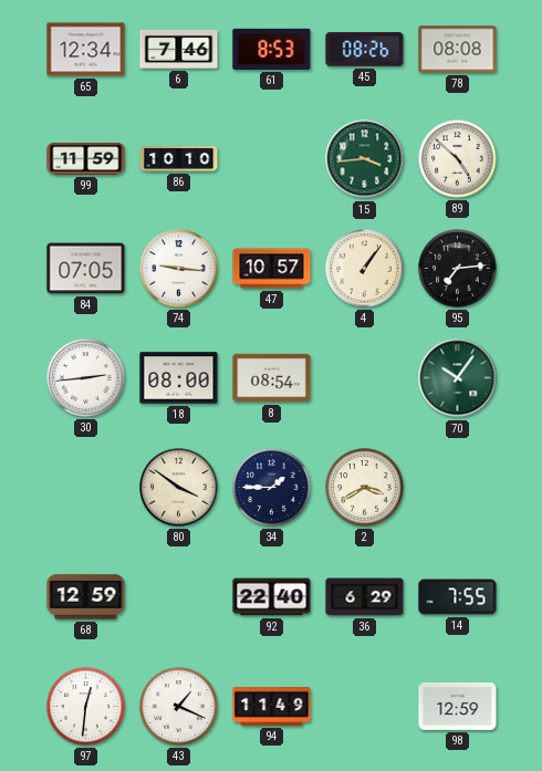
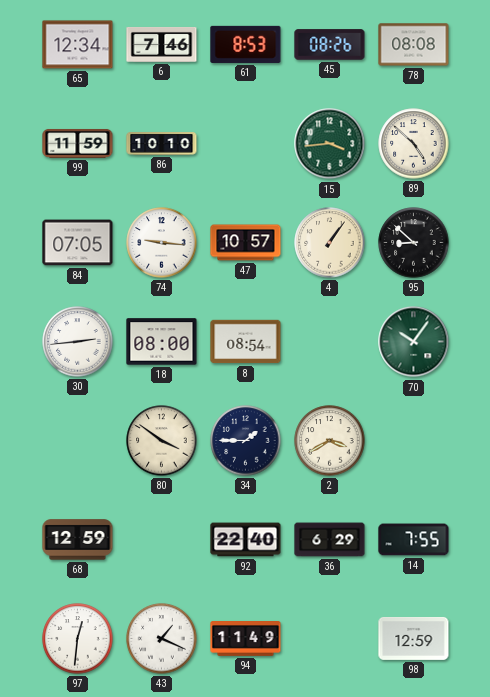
95: 7:14 -> 8:52 (414, 243)
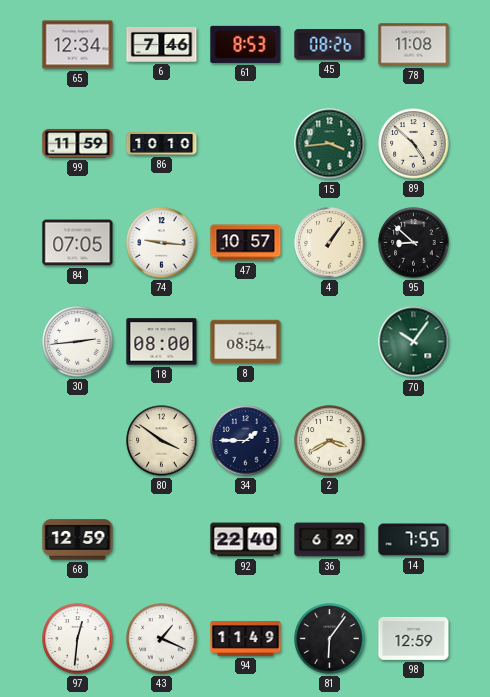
78: 08:08 -> 11:08 (414, 45)
81: none -> 6:06 (330, 639)
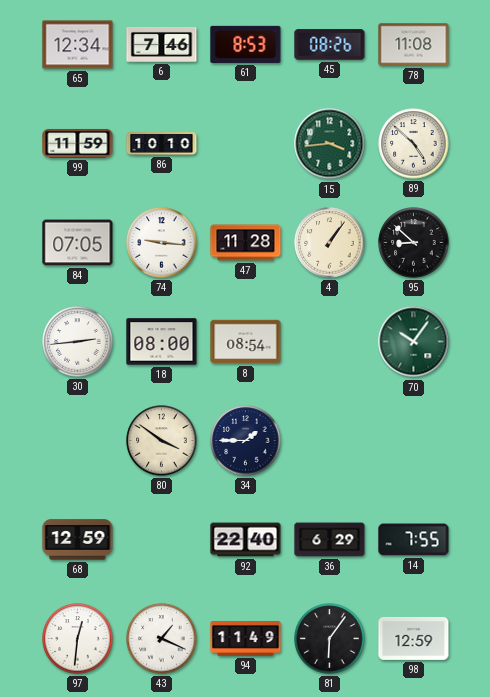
47: 10:57 -> 11:28 (246, 243)
2: 3:40 -> none (330, 441)
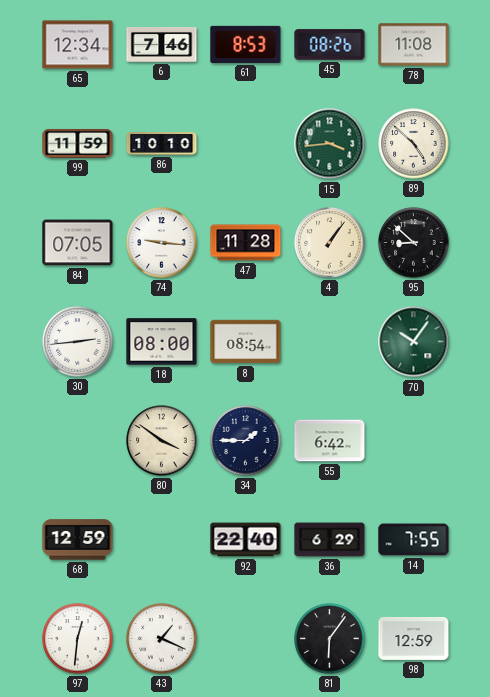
55: none -> 6:42 (330, 441)
94: 11:49 -> none (246, 639)
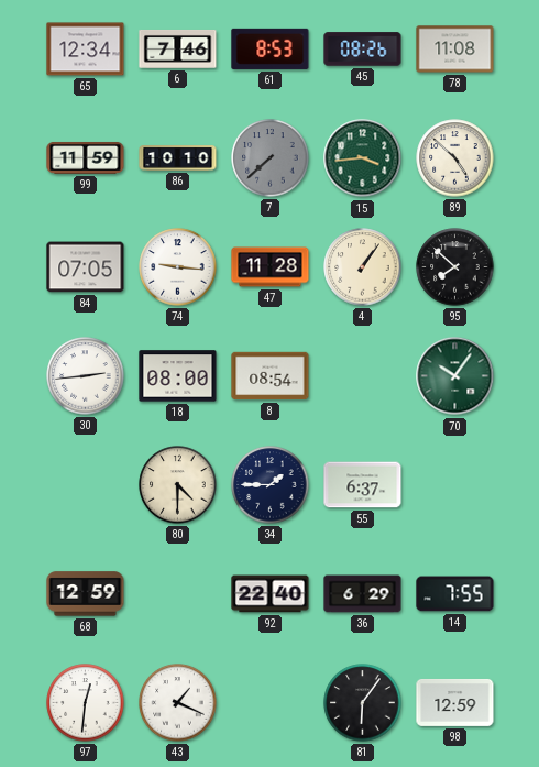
7: none -> 7:38 (271, 158)
95: 8:52 -> 7:52 (455, 267)
80: 3:51 -> 4:30 (178, 485)
55: 6:42 -> 6:37 (363, 485)
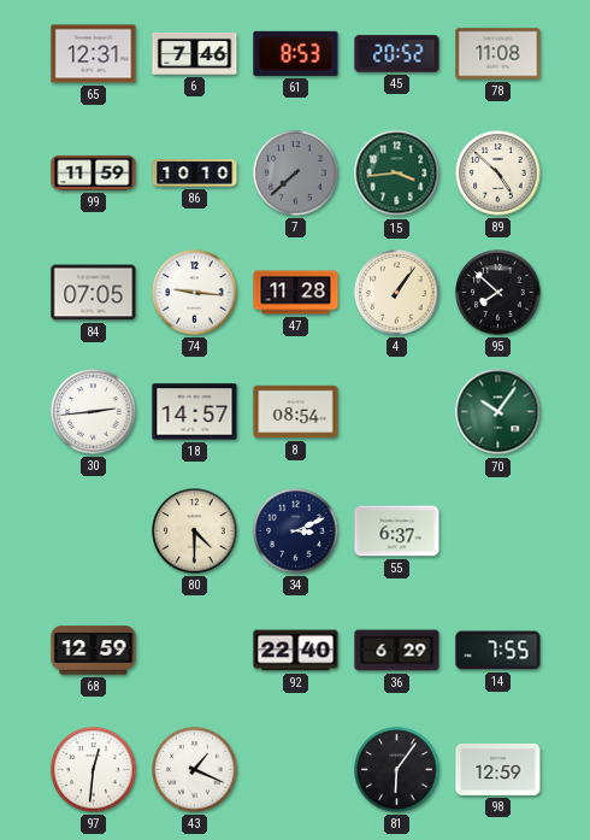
65: 12:34 -> 12:31 (94, 54)
45: 08:26 -> 20:52 (397, 54)
18: 08:00 -> 14:57 (195, 412)
34: 1:45 -> 3:11 (296, 531)
